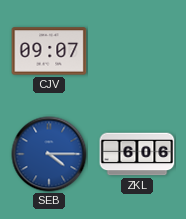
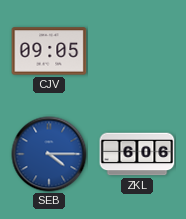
CJV: 09:07 -> 09:05 (49, 51)
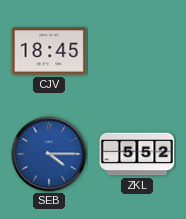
CJV: 09:05 -> 18:45 (49, 51)
ZKL: 6:06 -> 5:52 (137, 154)
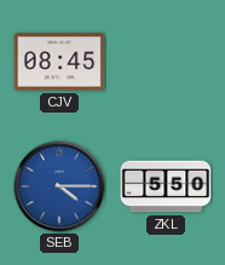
CJV: 18:45 -> 08:45 (59, 62)
ZKL: 5:52 -> 5:50 (166, 186)
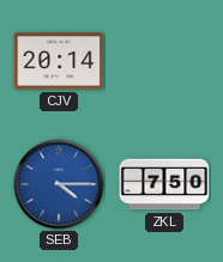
CJV: 08:45 -> 20:14 (59, 61)
ZKL: 5:50 -> 7:50 (164, 184)
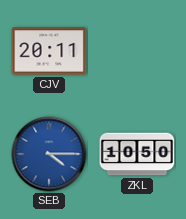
CJV: 20:14 -> 20:11 (49, 51)
ZKL: 7:50 -> 10:50 (137, 154)
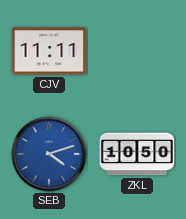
CJV: 20:11 -> 11:11 (49, 51)
SEB: 4:15 -> 4:12 (49, 154)
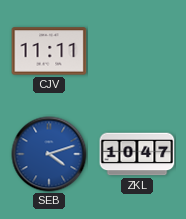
ZKL: 10:50 -> 10:47 (137, 154)
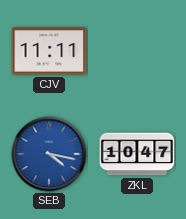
SEB: 4:12 -> 4:17 (49, 154)
